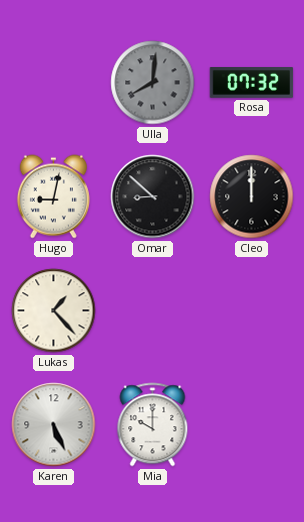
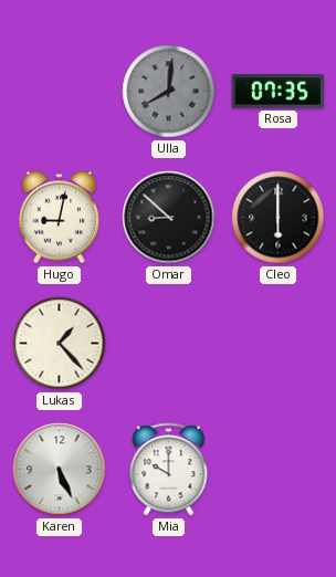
Rosa: 07:32 -> 07:35 (279, 92)
Cleo: 12:00 -> 6:00 (279, 218)
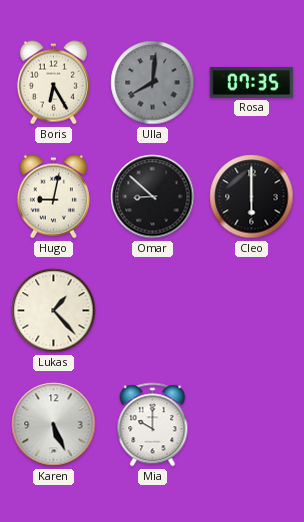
Boris: none -> 6:25 (53, 83)
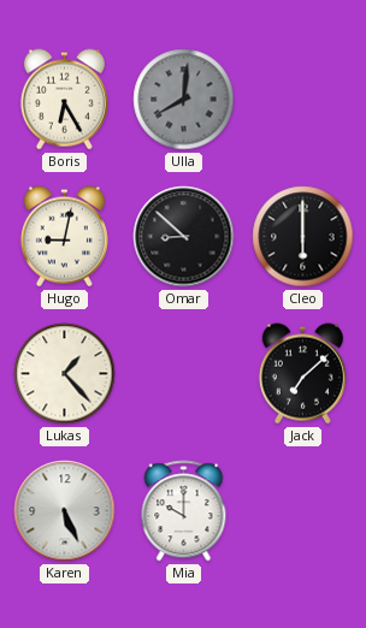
Rosa: 07:35 -> none (252, 83)
Jack: none -> 7:08 (302, 374)
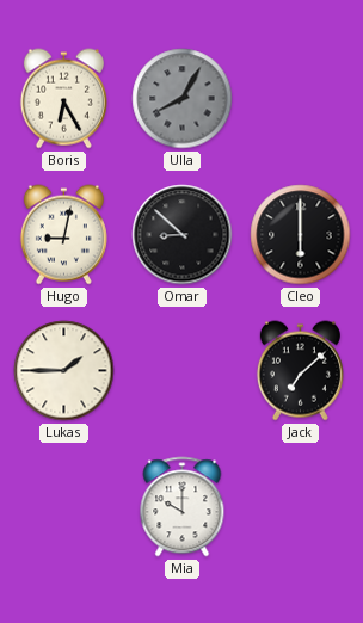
Ulla: 8:01 -> 8:05 (183, 99)
Lukas: 1:23 -> 1:45 (64, 371)
Karen: 5:26 -> none (65, 511)
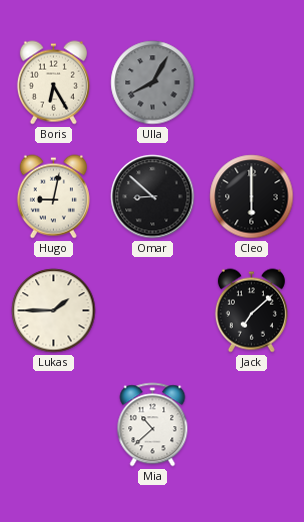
Mia: 10:00 -> 10:38 (153, 425)
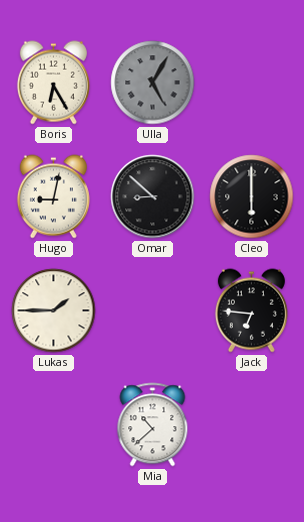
Ulla: 8:05 -> 5:05 (153, 83)
Jack: 7:08 -> 6:46 (251, 311)
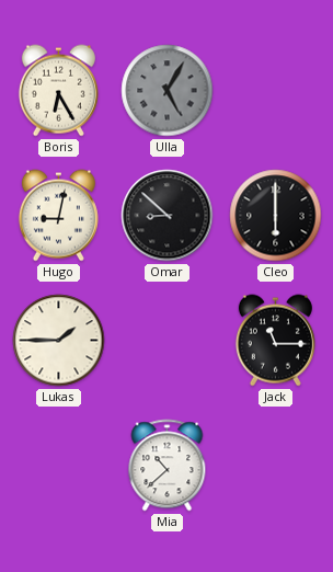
Jack: 6:46 -> 11:15 (275, 341)
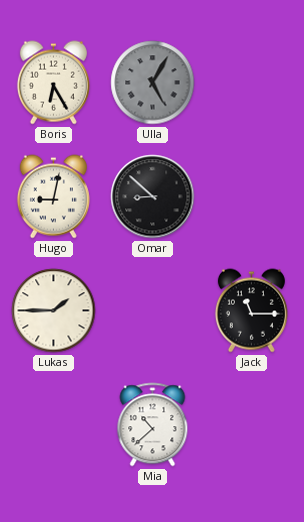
Cleo: 6:00 -> none (276, 216)
